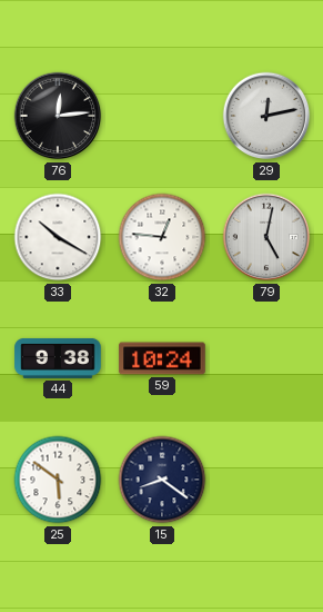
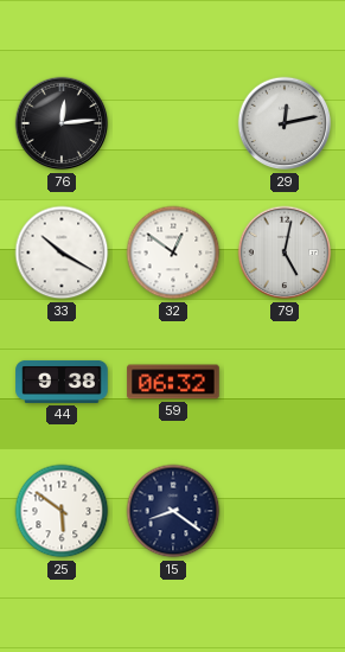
32: 12:46 -> 12:51 (173, 253)
59: 10:24 -> 06:32 (173, 382)
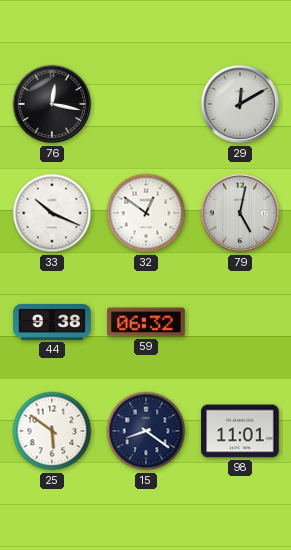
76: 12:14 -> 12:17 (52, 104)
29: 12:13 -> 12:10 (240, 104)
33: 10:20 -> 10:19 (52, 213)
98: none -> 11:01 (240, 431)
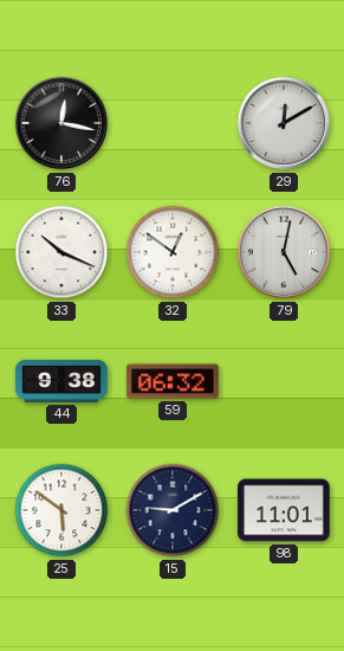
15: 8:21 -> 9:10 (173, 510)
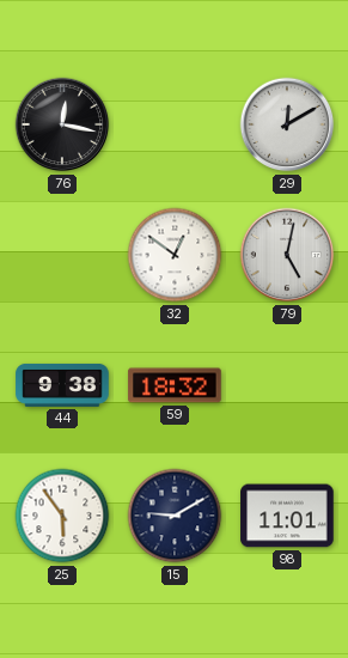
33: 10:19 -> none (61, 252)
59: 06:32 -> 18:32 (175, 385)
25: 5:51 -> 5:54 (62, 516)
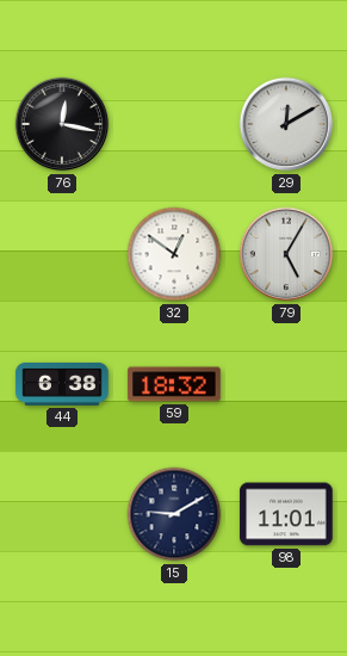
79: 5:02 -> 5:05 (286, 254)
44: 9:38 -> 6:38 (62, 384)
25: 5:54 -> none (62, 516)
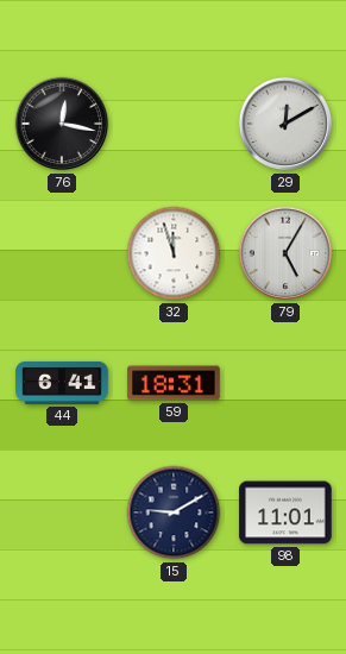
32: 12:51 -> 11:57 (174, 253)
44: 6:38 -> 6:41 (62, 383)
59: 18:32 -> 18:31 (174, 383)
